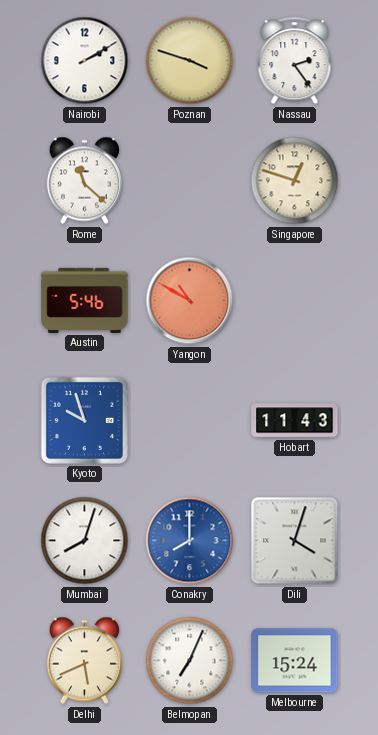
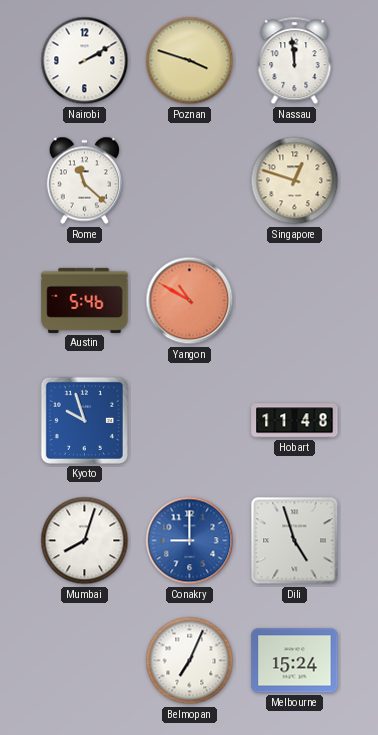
Nassau: 2:24 -> 11:59 (295, 61)
Hobart: 11:43 -> 11:48 (295, 421)
Conakry: 8:00 -> 9:00 (190, 541)
Dili: 4:03 -> 4:57 (295, 541)
Delhi: 5:41 -> none (84, 661)
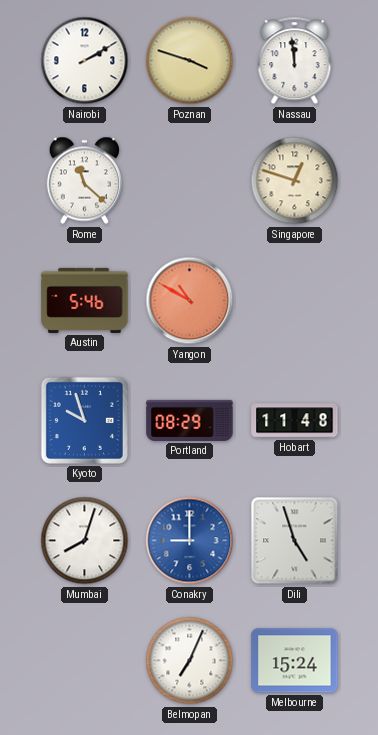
Portland: none -> 08:29 (190, 420)
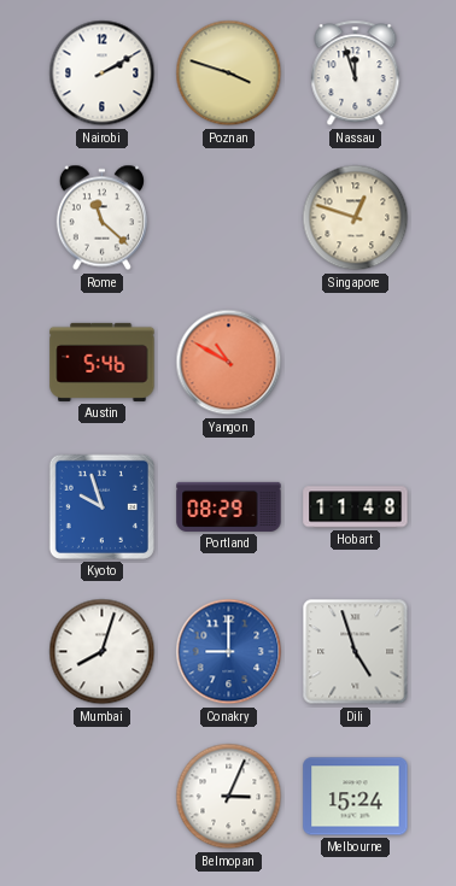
Nassau: 11:59 -> 11:57 (356, 74)
Belmopan: 7:04 -> 3:04 (229, 797)
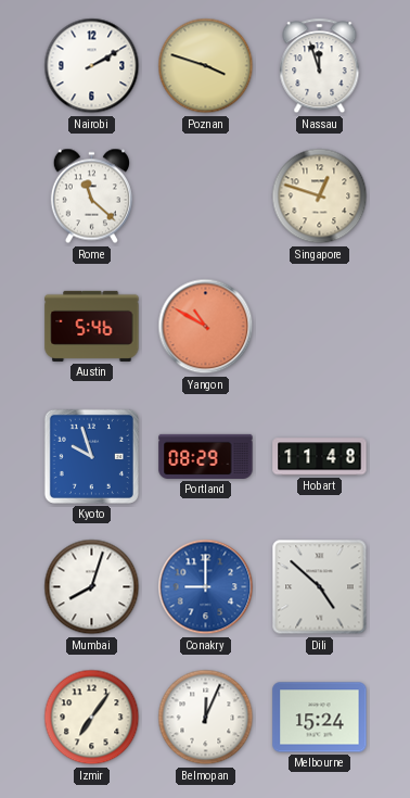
Dili: 4:57 -> 4:52 (320, 587)
Izmir: none -> 7:06 (92, 718)
Belmopan: 3:04 -> 12:04 (206, 718)
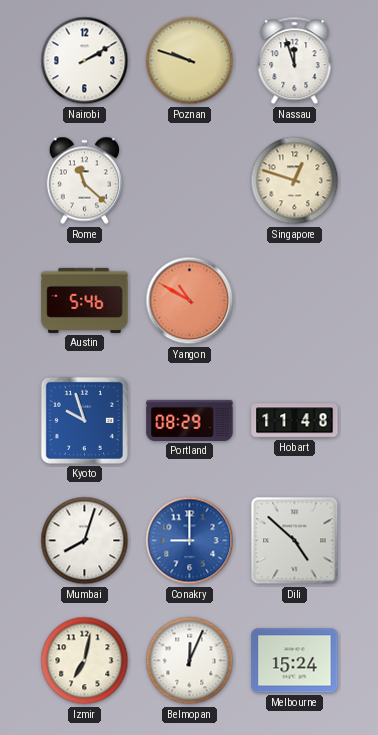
Poznan: 3:48 -> 9:48 (190, 61)
Izmir: 7:06 -> 7:02 (85, 661)
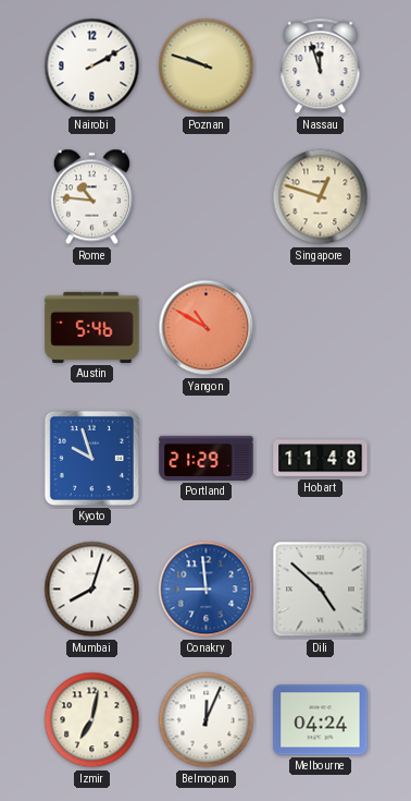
Rome: 11:22 -> 10:46 (91, 197)
Portland: 08:29 -> 21:29 (207, 458)
Conakry: 9:00 -> 8:59 (207, 590)
Melbourne: 15:24 -> 04:24 (321, 720)
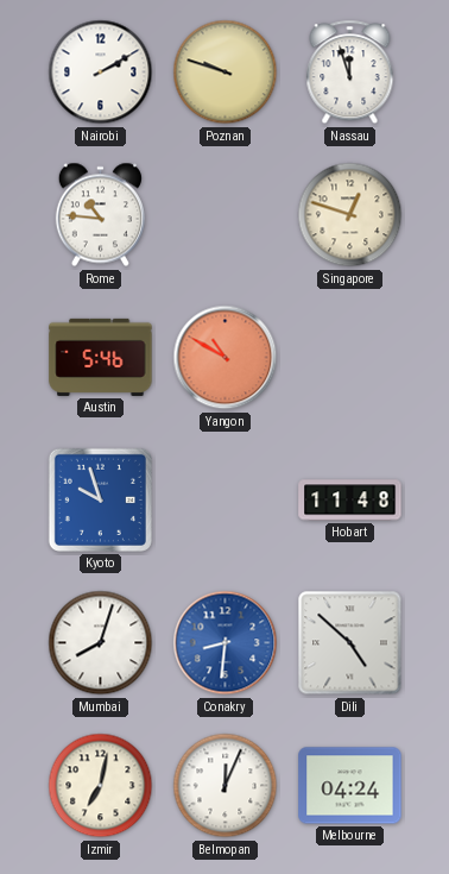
Portland: 21:29 -> none (207, 458)
Conakry: 8:59 -> 8:31 (226, 643)
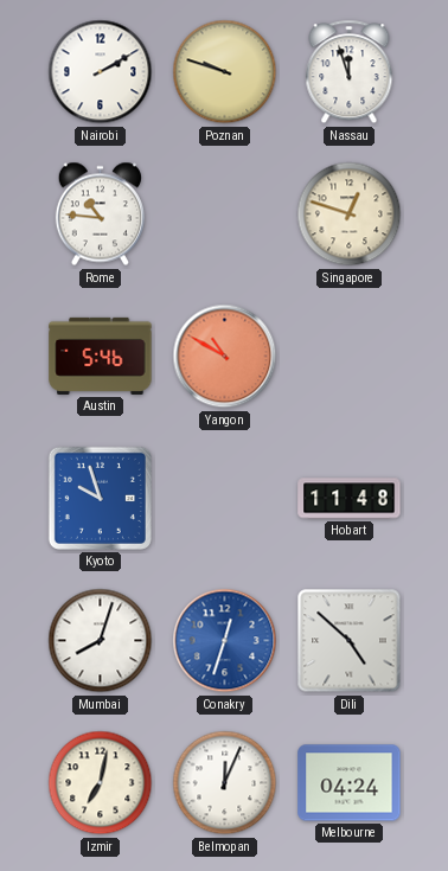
Conakry: 8:31 -> 12:33 (225, 641)
